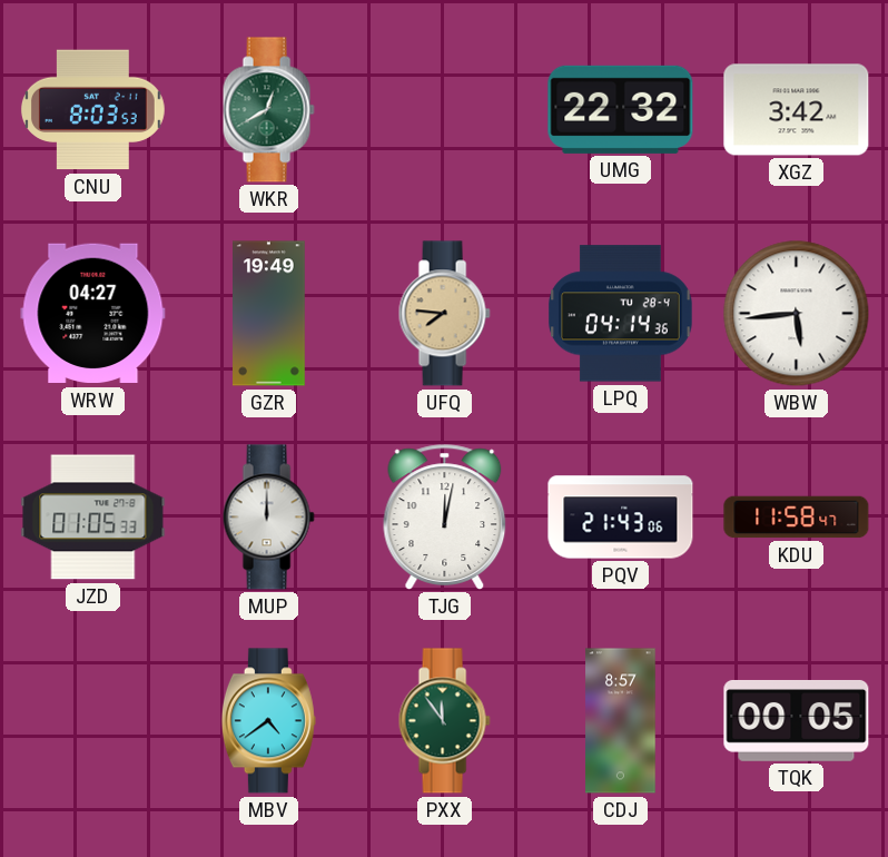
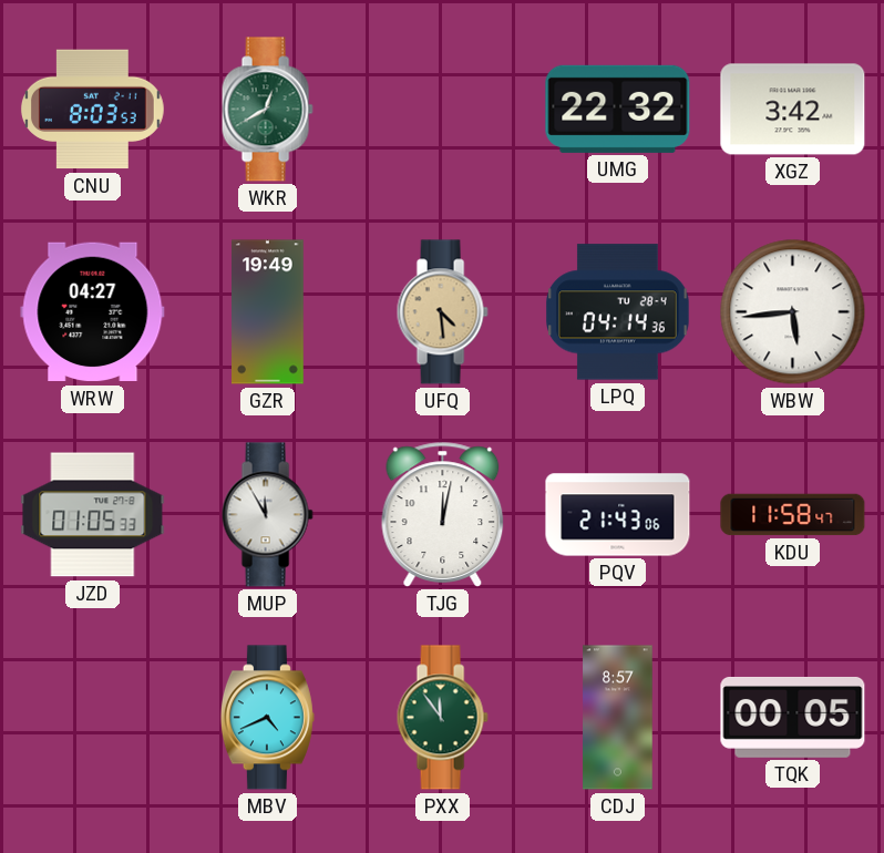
UFQ: 7:46 -> 4:29 (442, 312)
MUP: 12:00 -> 11:55 (267, 515)
MBV: 4:39 -> 4:41 (267, 718)
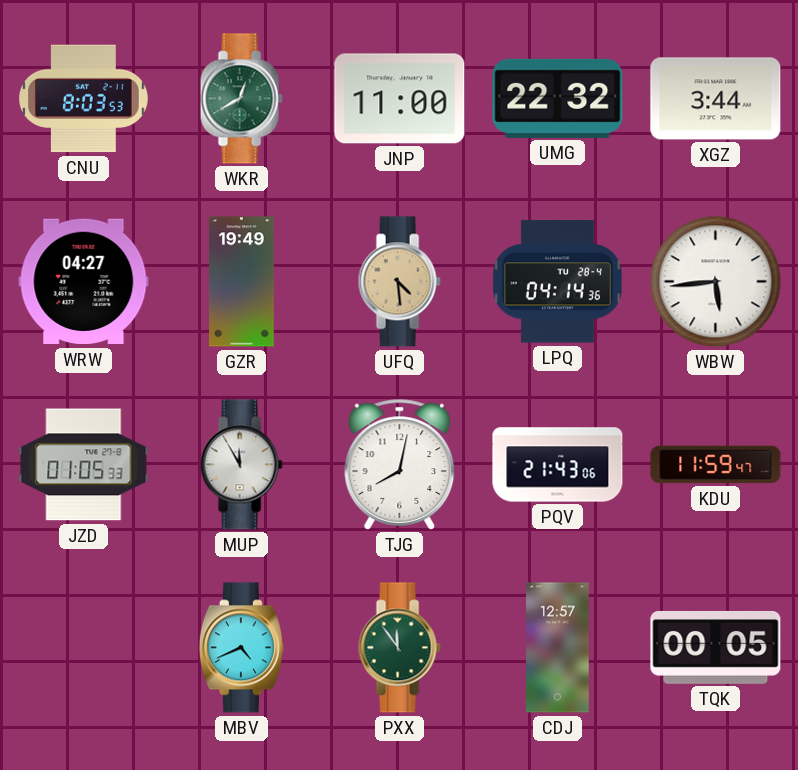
JNP: none -> 11:00 (400, 99)
XGZ: 3:42 -> 3:44 (716, 99)
TJG: 12:02 -> 8:02 (400, 465)
KDU: 11:58 -> 11:59 (716, 465)
CDJ: 8:57 -> 12:57 (558, 648)
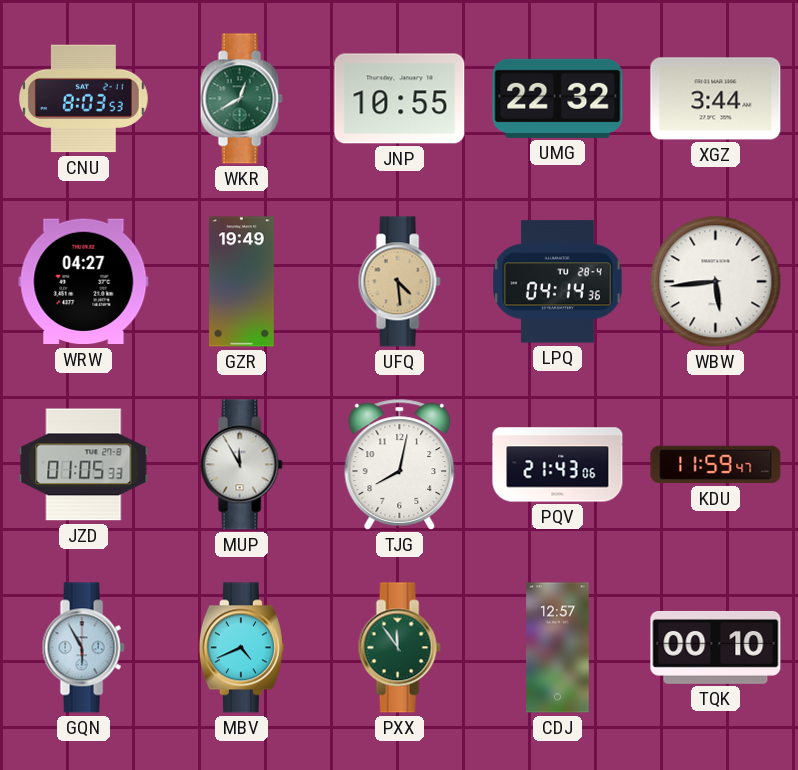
JNP: 11:00 -> 10:55 (400, 99)
GQN: none -> 5:55 (83, 648)
TQK: 00:05 -> 00:10 (716, 648)
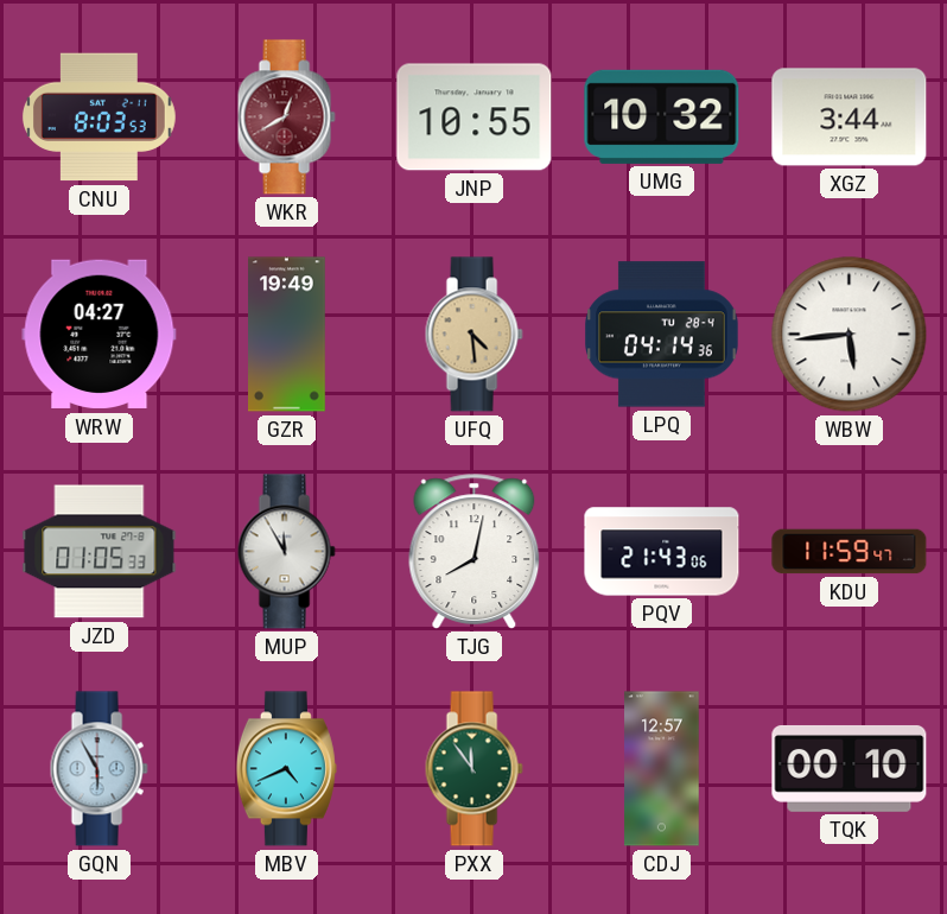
WKR dial: green -> burgundy (286, 118)
UMG: 22:32 -> 10:32 (662, 116)
